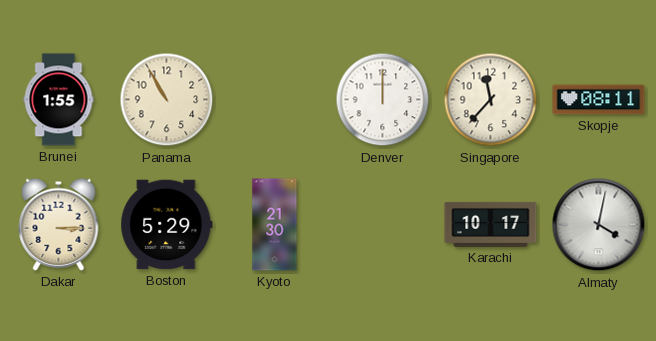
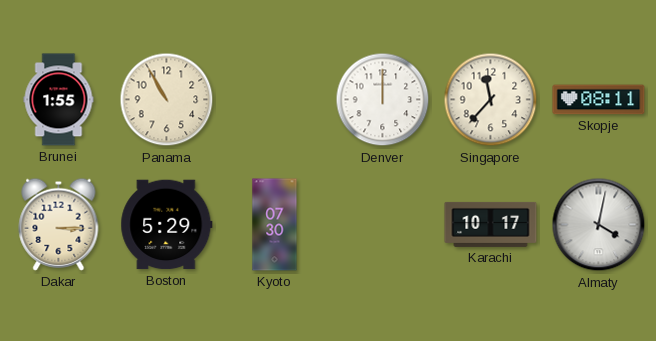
Kyoto: 21:30 -> 07:30 (275, 225)
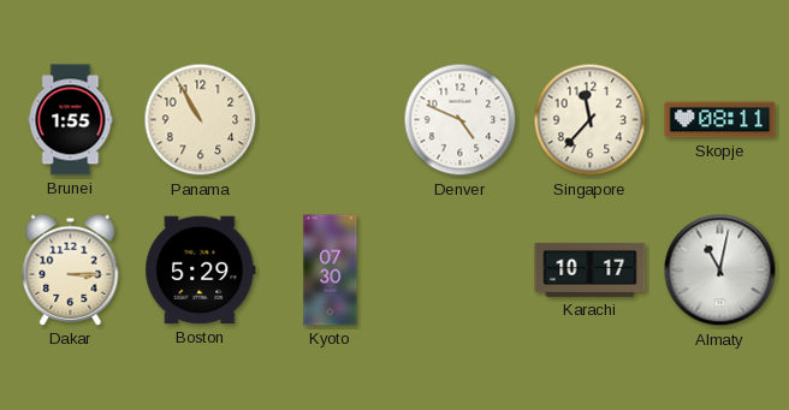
Denver: 12:00 -> 4:49 (461, 120)
Almaty: 4:02 -> 11:02 (720, 271)
